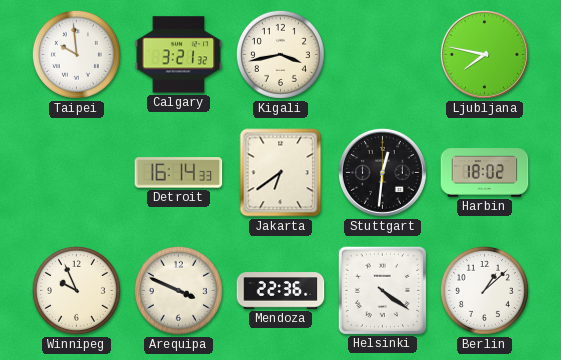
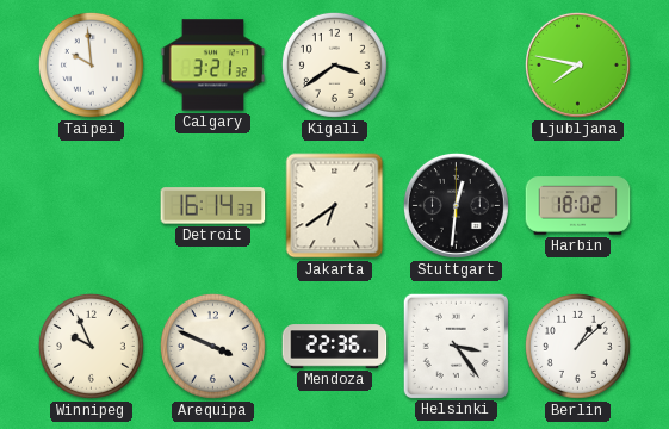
Kigali: 3:43 -> 3:39 (334, 64)
Helsinki: 4:21 -> 3:24 (456, 346)
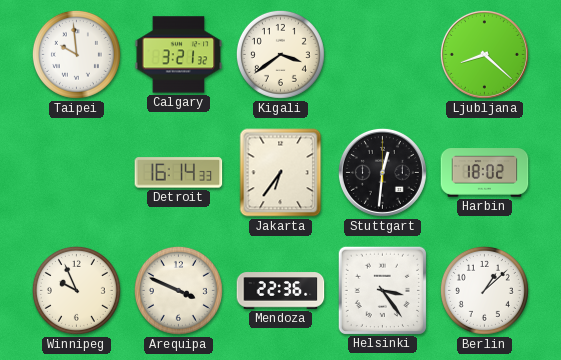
Ljubljana: 7:47 -> 8:22 (484, 54)
Jakarta: 6:39 -> 6:36 (281, 173)
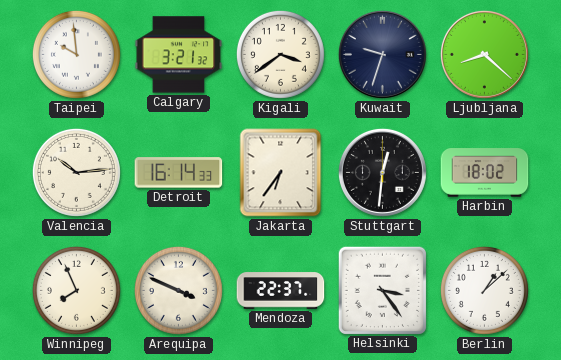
Kuwait: none -> 9:33 (382, 54)
Valencia: none -> 10:14 (76, 172)
Winnipeg: 9:56 -> 7:56 (76, 290)
Mendoza: 22:36 -> 22:37 (281, 291)
